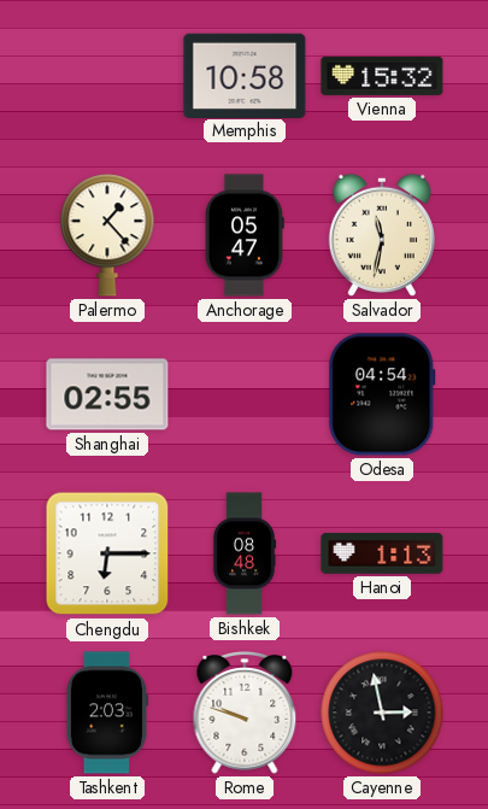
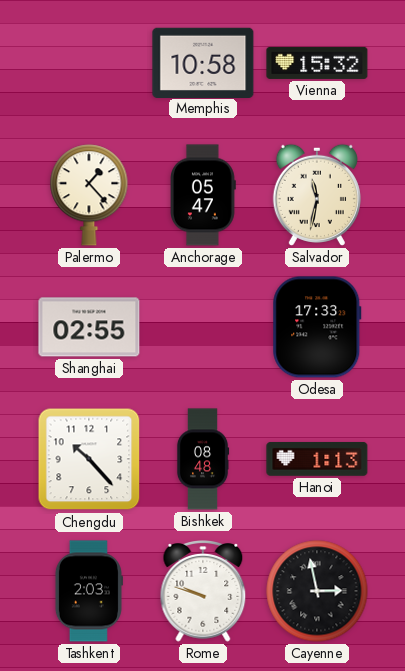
Odesa: 04:54 -> 17:33 (317, 327)
Chengdu: 6:15 -> 10:23 (89, 459)
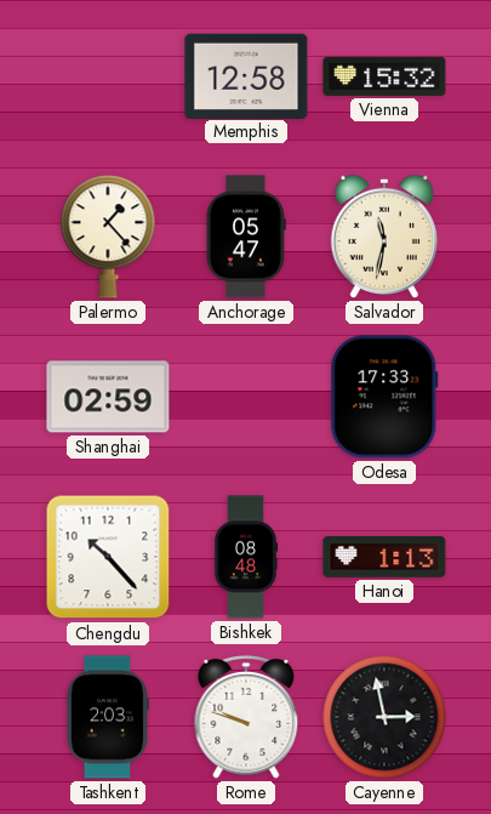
Memphis: 10:58 -> 12:58 (246, 75)
Shanghai: 02:55 -> 02:59 (108, 397)
